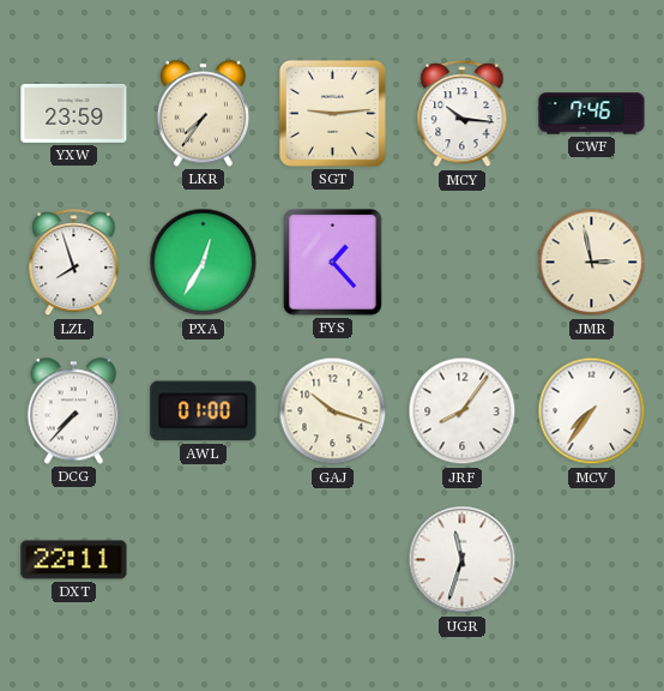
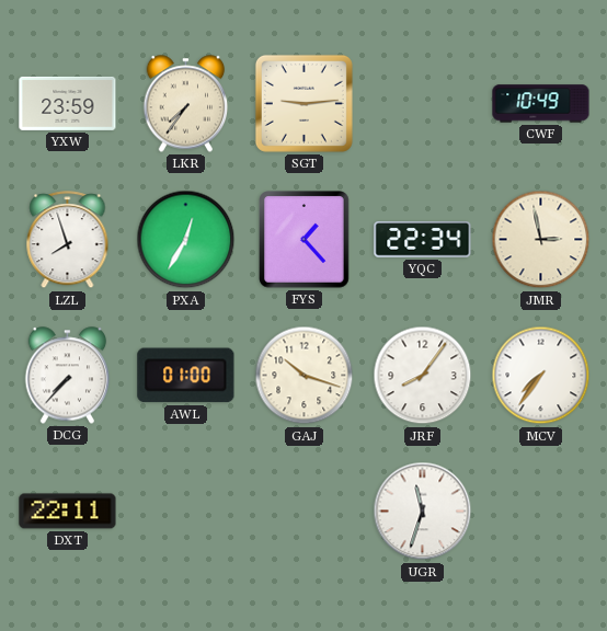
MCY: 10:16 -> none (463, 114)
CWF: 7:46 -> 10:49 (541, 104)
YQC: none -> 22:34 (423, 240)
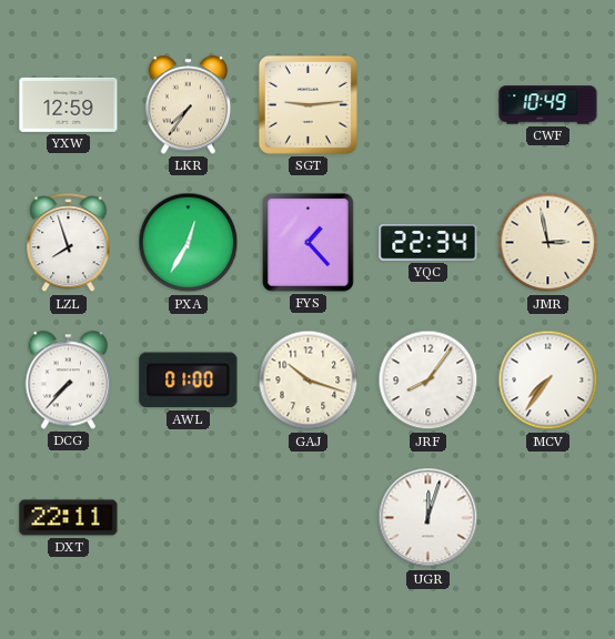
YXW: 23:59 -> 12:59 (69, 104)
UGR: 11:33 -> 12:03 (429, 518)
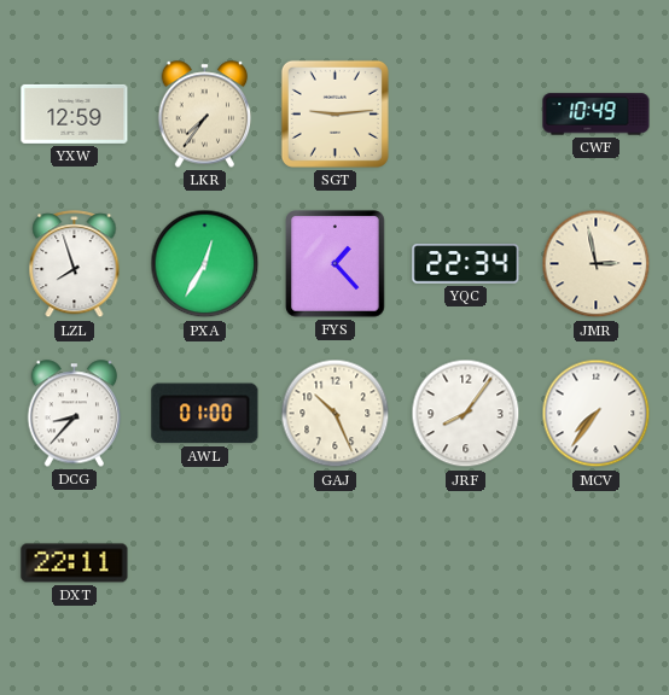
DCG: 7:37 -> 8:37 (75, 414)
GAJ: 10:18 -> 10:26 (336, 414)
UGR: 12:03 -> none (429, 518)
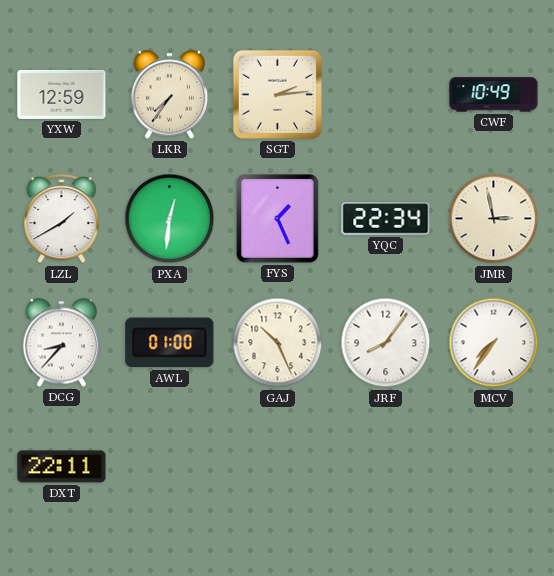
SGT: 9:14 -> 2:14 (277, 94)
LZL: 7:57 -> 1:40 (62, 219)
PXA: 12:35 -> 12:31 (170, 219)
FYS: 1:23 -> 1:26 (278, 219)
